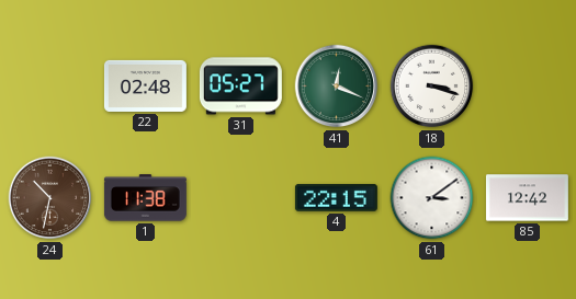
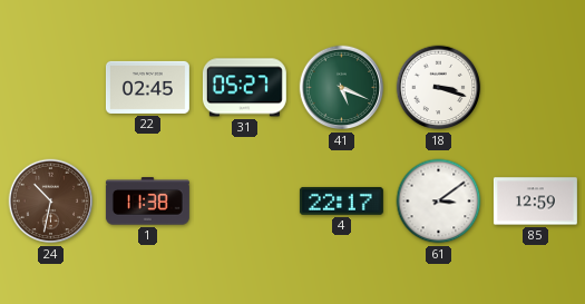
22: 02:48 -> 02:45 (147, 87)
41: 12:19 -> 5:19 (342, 88)
4: 22:15 -> 22:17 (341, 202)
85: 12:42 -> 12:59 (535, 202)
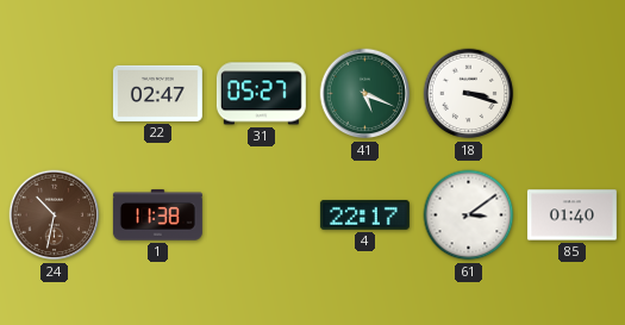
22: 02:45 -> 02:47 (157, 93)
85: 12:59 -> 01:40 (571, 215)
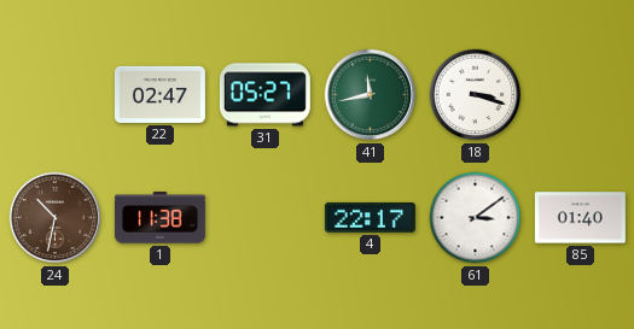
41: 5:19 -> 11:43 (371, 95)
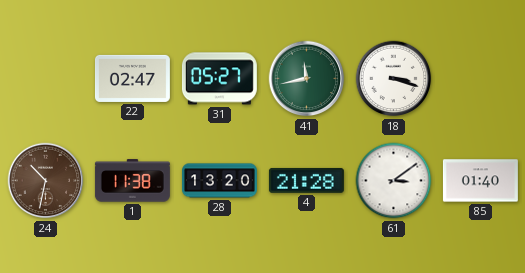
28: none -> 13:20 (219, 181)
4: 22:17 -> 21:28 (306, 181)
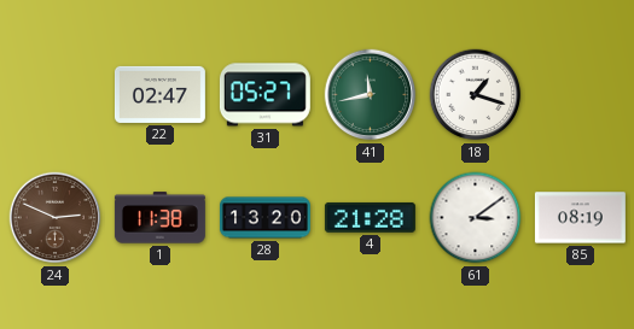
18: 3:18 -> 1:18 (476, 95)
24: 10:32 -> 2:49 (56, 218)
85: 01:40 -> 08:19 (580, 218)
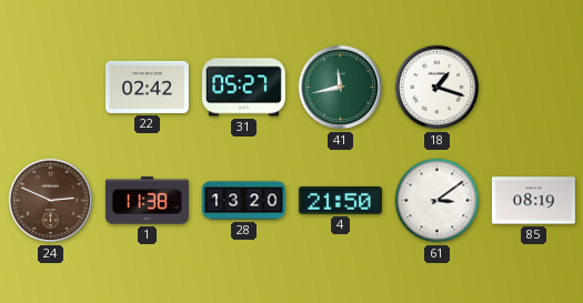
22: 02:47 -> 02:42 (147, 87)
4: 21:28 -> 21:50 (340, 201)
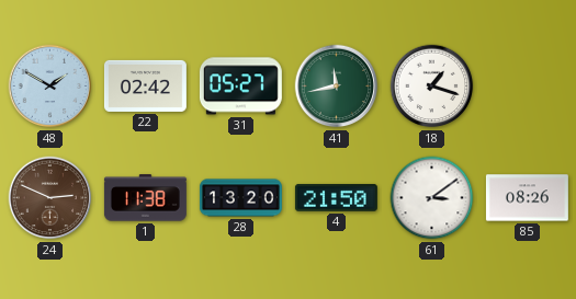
48: none -> 1:50 (50, 87)
85: 08:19 -> 08:26 (527, 198)
